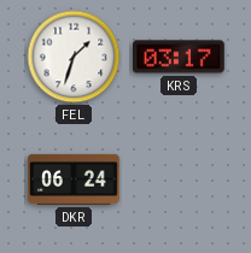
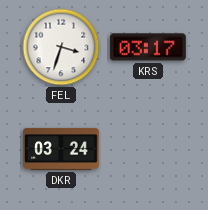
FEL: 1:33 -> 3:33 (61, 47)
DKR: 06:24 -> 03:24 (61, 149)
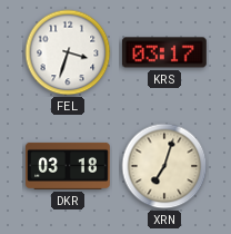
DKR: 03:24 -> 03:18 (68, 166)
XRN: none -> 7:03 (164, 166)
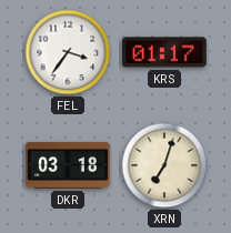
FEL: 3:33 -> 3:36 (68, 52)
KRS: 03:17 -> 01:17 (164, 52)
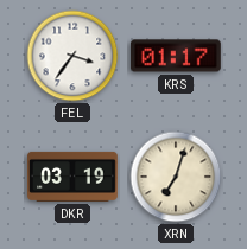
DKR: 03:18 -> 03:19 (72, 177)
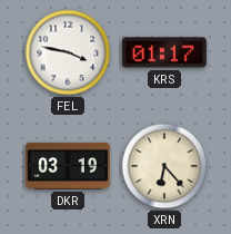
FEL: 3:36 -> 3:47 (68, 52)
XRN: 7:03 -> 6:23 (164, 166)
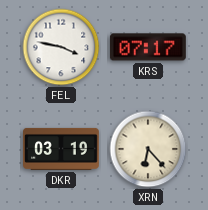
KRS: 01:17 -> 07:17 (148, 47)
